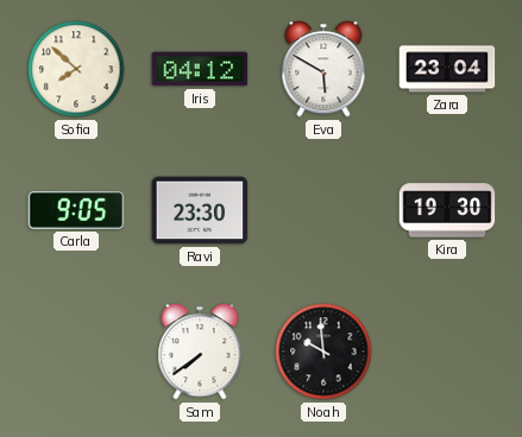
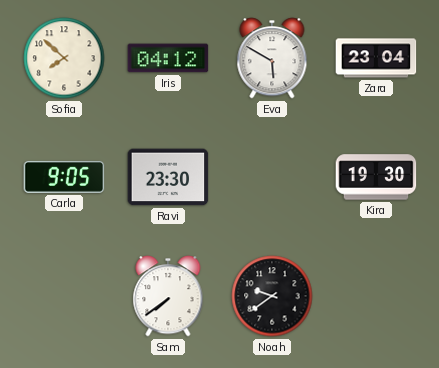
Noah: 9:59 -> 9:39 (272, 296)
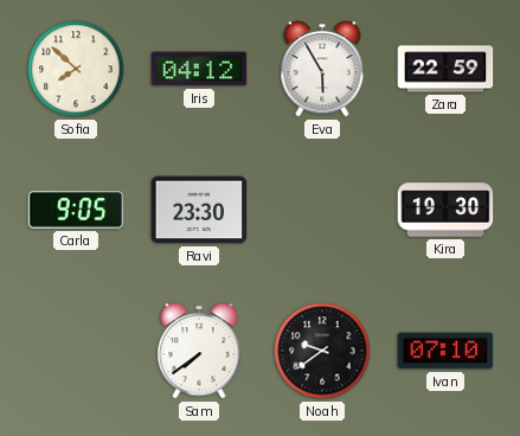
Eva: 5:50 -> 5:55 (322, 69)
Zara: 23:04 -> 22:59 (445, 69)
Ivan: none -> 07:10 (445, 351)
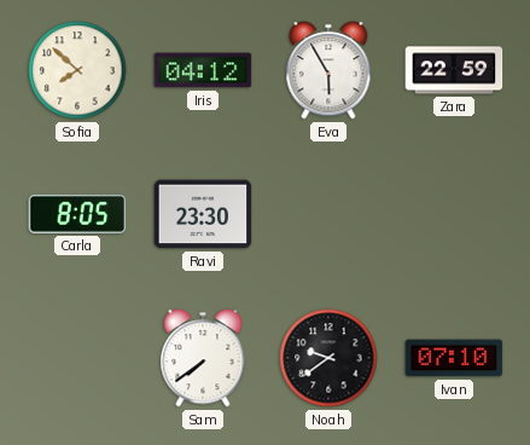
Carla: 9:05 -> 8:05 (77, 214)
Kira: 19:30 -> none (445, 210)
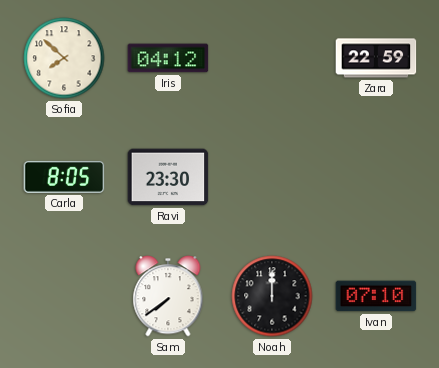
Eva: 5:55 -> none (328, 70)
Noah: 9:39 -> 12:00 (272, 296)
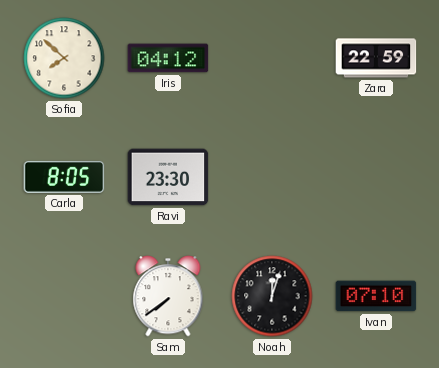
Noah: 12:00 -> 12:03 (272, 296)
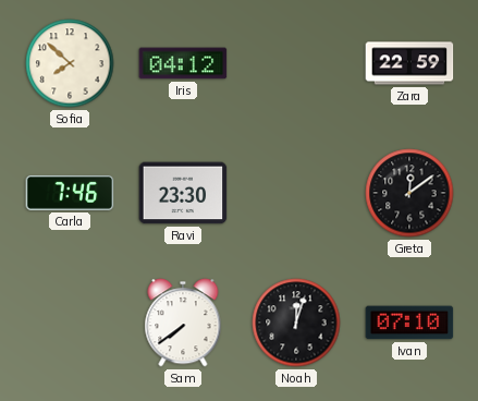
Carla: 8:05 -> 7:46 (70, 193)
Greta: none -> 12:09 (409, 193)
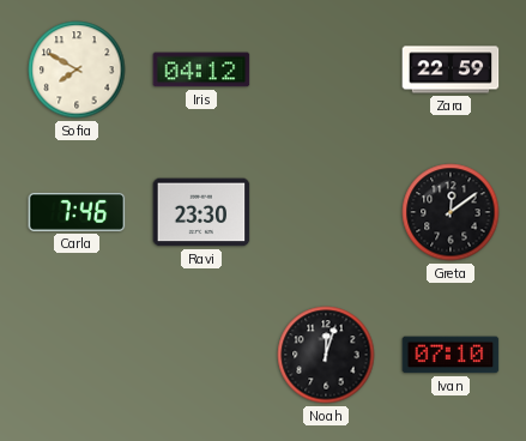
Sofia: 7:52 -> 7:50 (77, 70)
Sam: 7:39 -> none (183, 323)
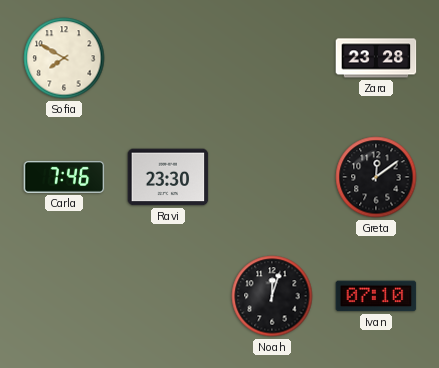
Iris: 04:12 -> none (201, 70)
Zara: 22:59 -> 23:28 (376, 58)
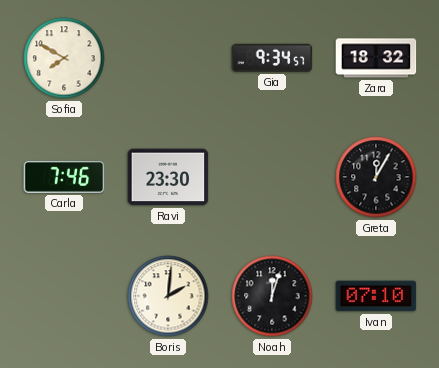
Gia: none -> 9:34 (272, 58)
Zara: 23:28 -> 18:32 (376, 58)
Greta: 12:09 -> 12:05 (376, 177)
Boris: none -> 2:01 (168, 296)
